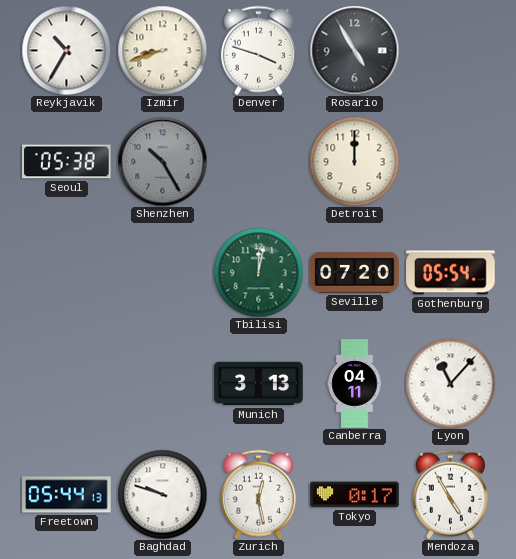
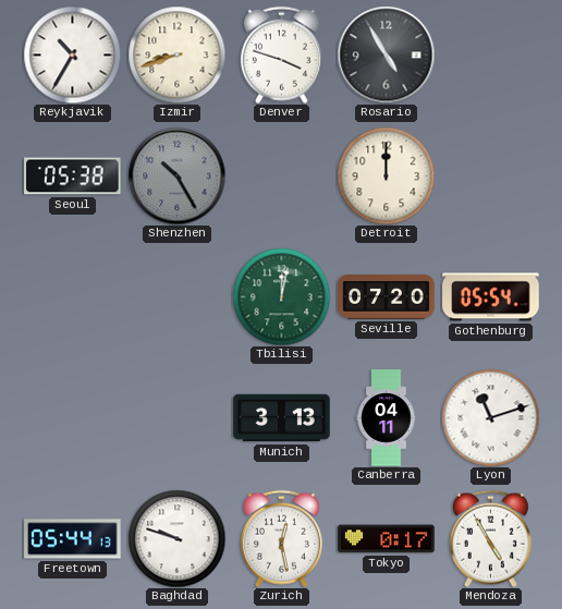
Lyon: 11:07 -> 11:12 (490, 417)
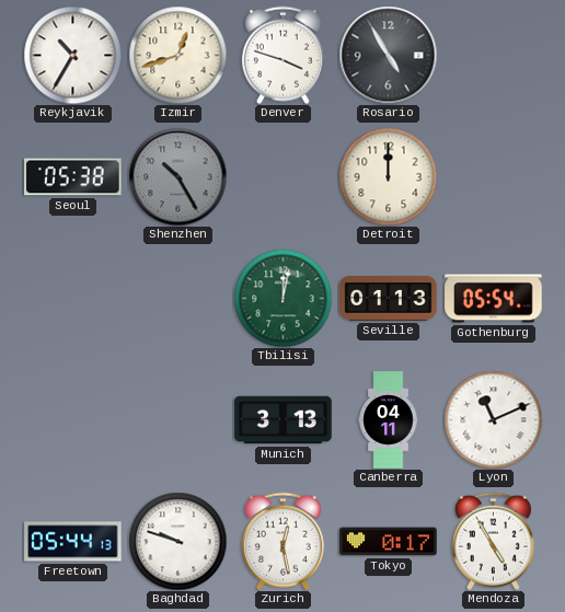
Izmir: 8:42 -> 12:42 (177, 55)
Seville: 07:20 -> 01:13 (389, 299)
Lyon: 11:12 -> 11:11 (493, 419)
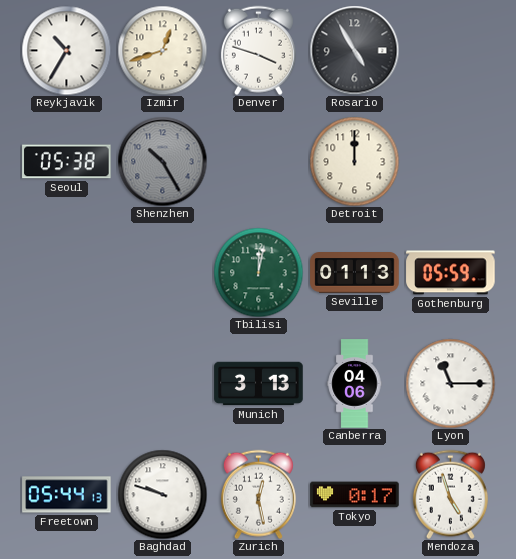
Gothenburg: 05:54 -> 05:59 (451, 273)
Canberra: 04:11 -> 04:06 (355, 384)
Lyon: 11:11 -> 11:15 (450, 383)
Mendoza: 4:55 -> 4:57 (450, 494)
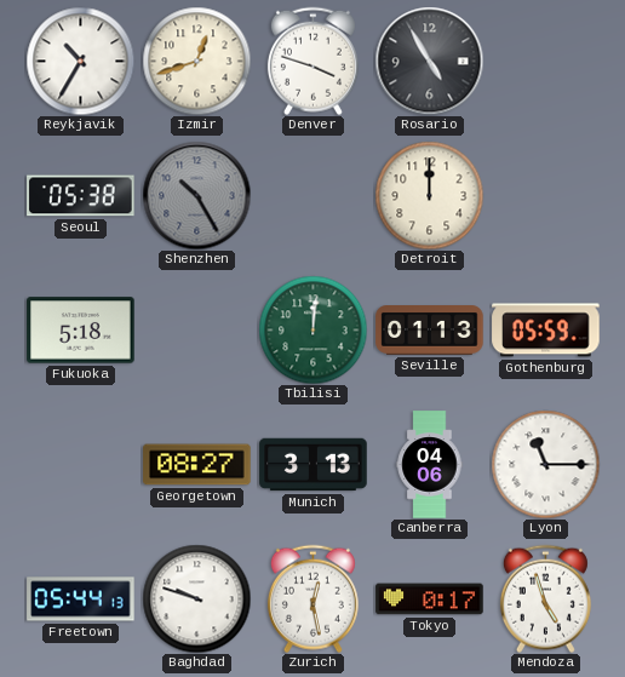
Fukuoka: none -> 5:18 (81, 331)
Tbilisi: 12:02 -> 12:01 (312, 329)
Georgetown: none -> 08:27 (197, 465)
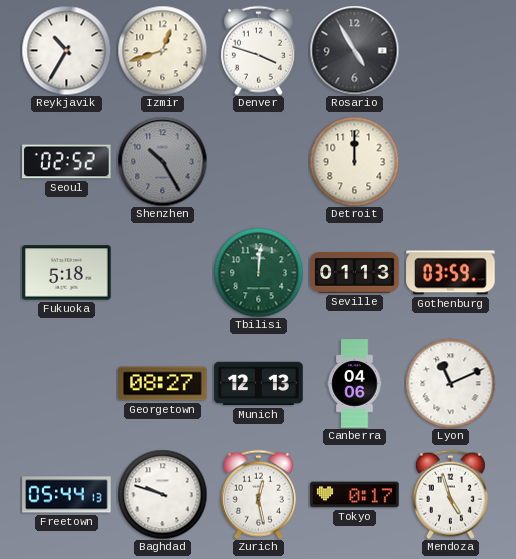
Seoul: 05:38 -> 02:52 (67, 162)
Gothenburg: 05:59 -> 03:59 (451, 273)
Munich: 3:13 -> 12:13 (259, 384)
Lyon: 11:15 -> 11:11 (450, 383)
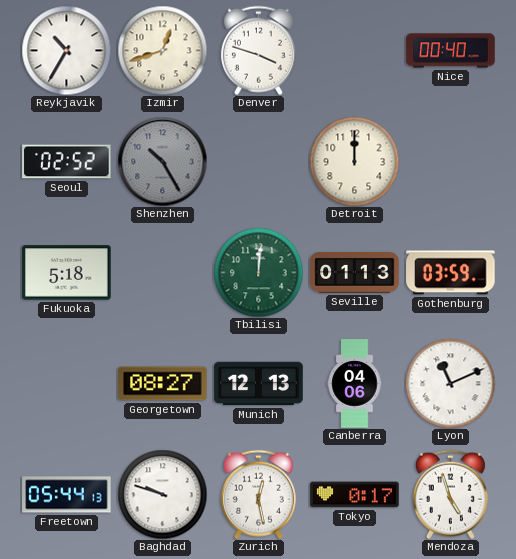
Rosario: 4:55 -> none (354, 50)
Nice: none -> 00:40 (451, 51)
